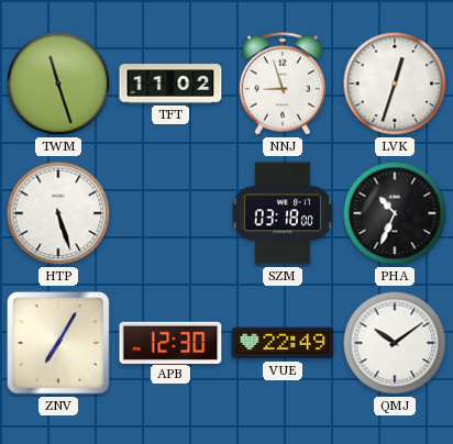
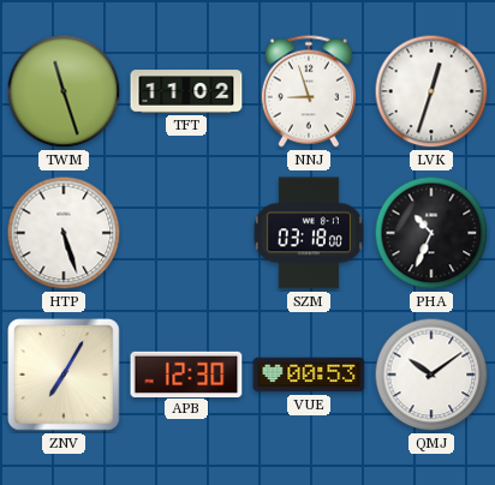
VUE: 22:49 -> 00:53 (309, 375)
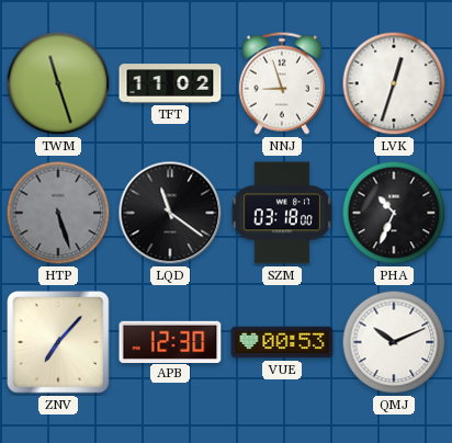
HTP dial: white -> grey (58, 213)
LQD: none -> 11:21 (170, 213)
ZNV: 7:05 -> 7:07 (59, 343)
QMJ: 10:09 -> 10:11 (394, 342)
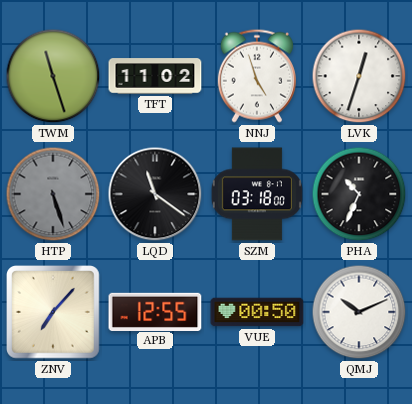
NNJ: 8:57 -> 4:57 (257, 76)
APB: 12:30 -> 12:55 (155, 311)
VUE: 00:53 -> 00:50 (257, 312)
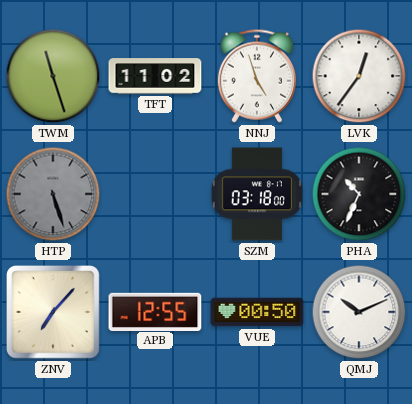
LVK: 12:33 -> 12:36 (359, 76)
LQD: 11:21 -> none (155, 194)
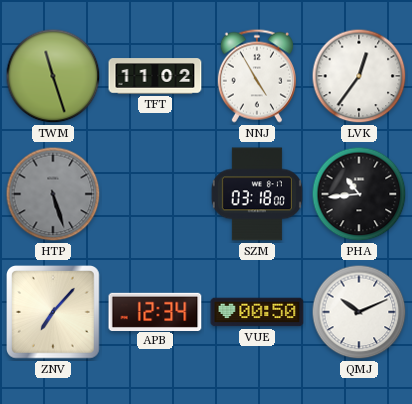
NNJ: 4:57 -> 4:55 (257, 76)
PHA: 10:34 -> 10:44 (359, 194)
APB: 12:55 -> 12:34 (155, 311)
